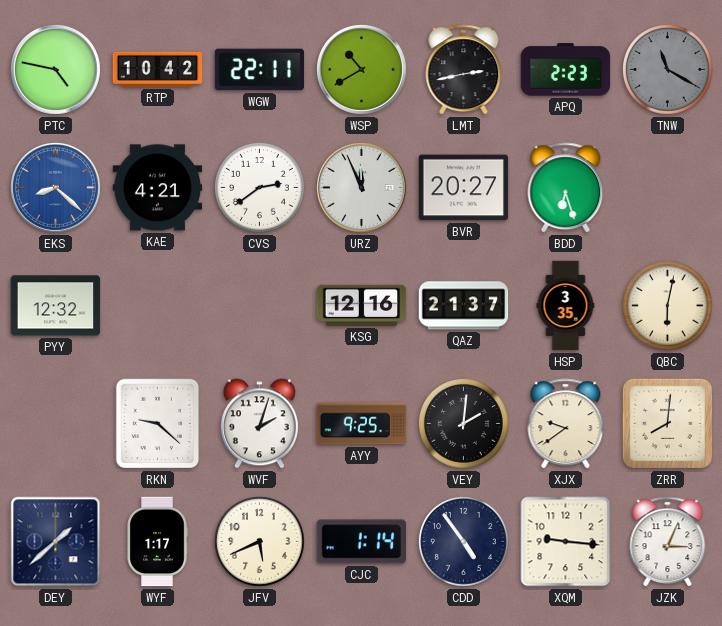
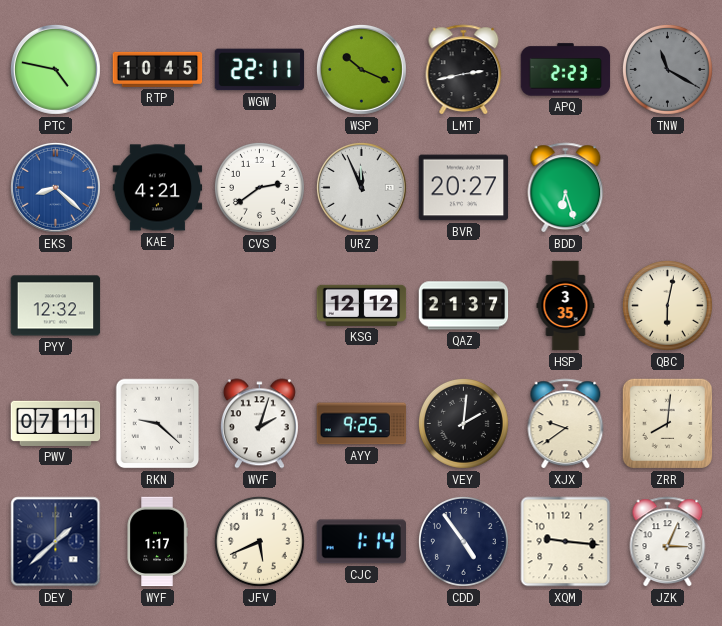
RTP: 10:42 -> 10:45 (158, 69)
WSP: 10:40 -> 10:19 (361, 69)
KSG: 12:16 -> 12:12 (362, 305)
PWV: none -> 07:11 (56, 423)
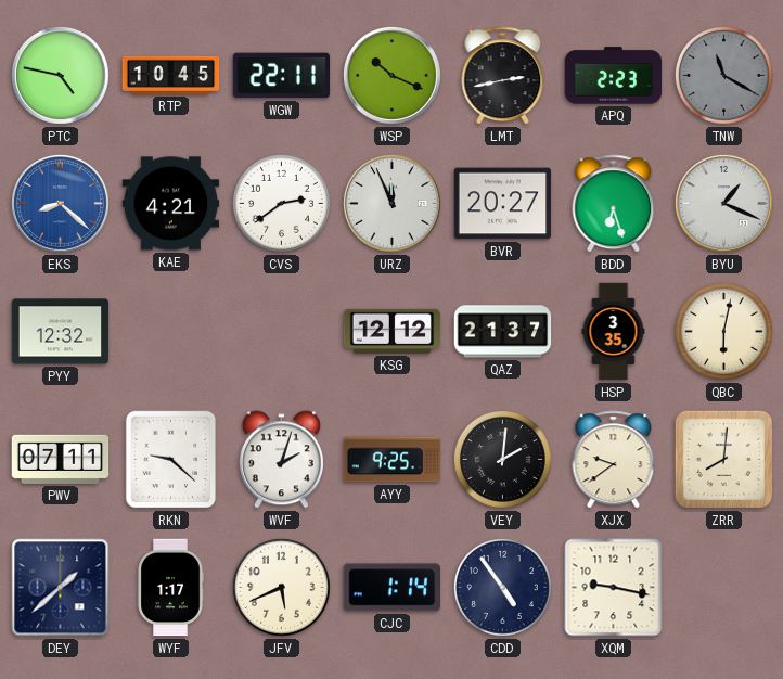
BYU: none -> 1:19 (723, 203)
XQM: 9:16 -> 9:17 (614, 588)
JZK: 3:04 -> none (668, 542)
